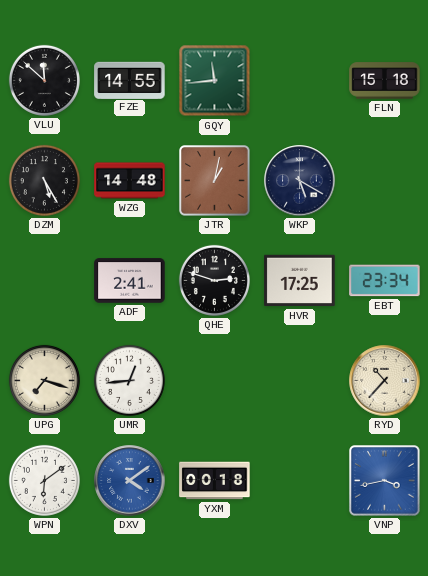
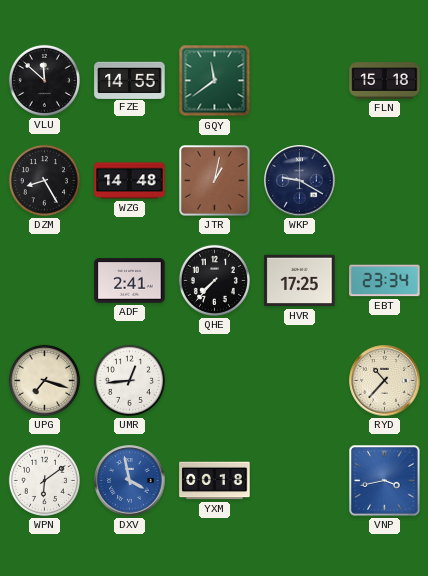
GQY: 11:44 -> 11:39 (215, 81)
DZM: 5:25 -> 8:25 (44, 180)
WKP: 5:20 -> 9:20 (300, 181)
QHE: 2:48 -> 7:37 (214, 280)
DXV: 4:09 -> 3:58 (130, 481)
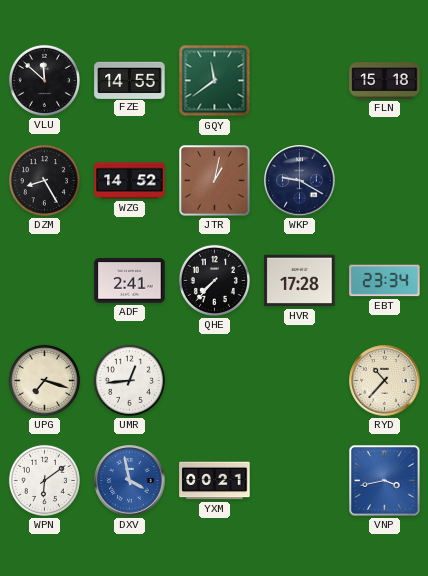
WZG: 14:48 -> 14:52 (130, 181)
HVR: 17:25 -> 17:28 (300, 281)
YXM: 00:18 -> 00:21 (215, 481)
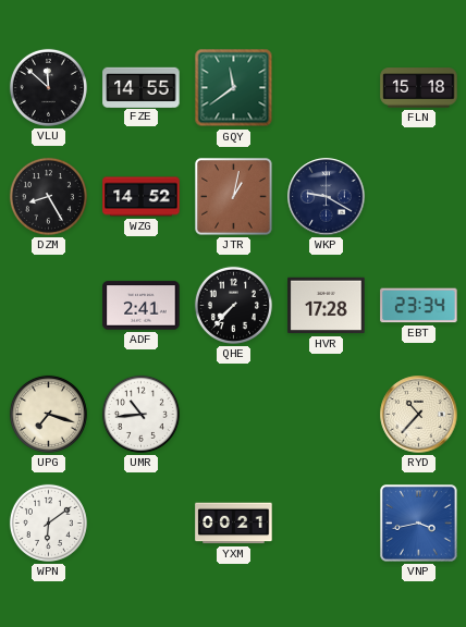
UMR: 12:44 -> 10:44 (140, 414)
DXV: 3:58 -> none (130, 481)
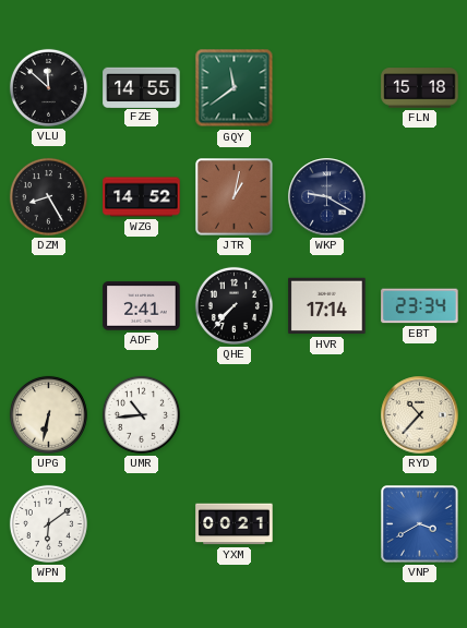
HVR: 17:28 -> 17:14 (327, 306)
UPG: 7:18 -> 6:32 (48, 414)
VNP: 3:43 -> 3:40 (420, 524)
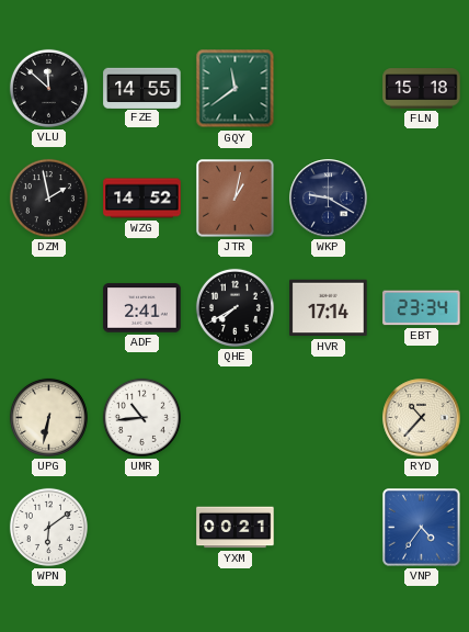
DZM: 8:25 -> 1:58 (48, 198)
QHE: 7:37 -> 7:40 (234, 307)
VNP: 3:40 -> 4:36 (422, 528)
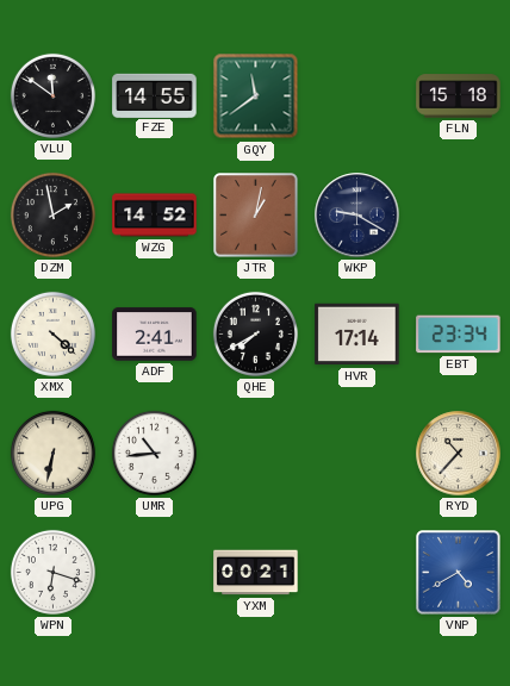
VLU: 11:52 -> 11:51 (52, 95)
XMX: none -> 4:22 (52, 333)
WPN: 6:09 -> 6:18 (52, 572)
VNP: 4:36 -> 4:40 (459, 573)
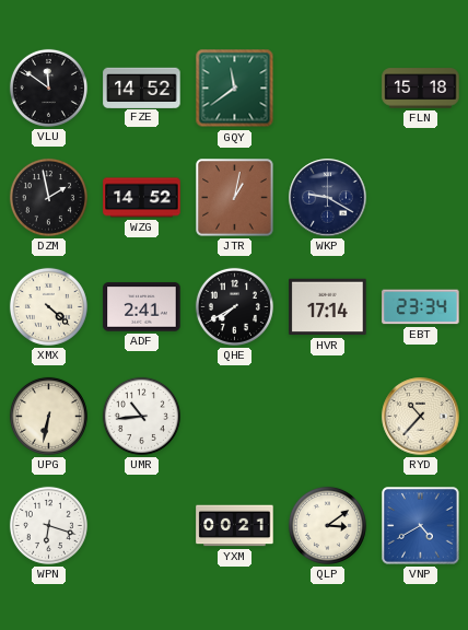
FZE: 14:55 -> 14:52 (142, 87)
QLP: none -> 3:09 (327, 525)
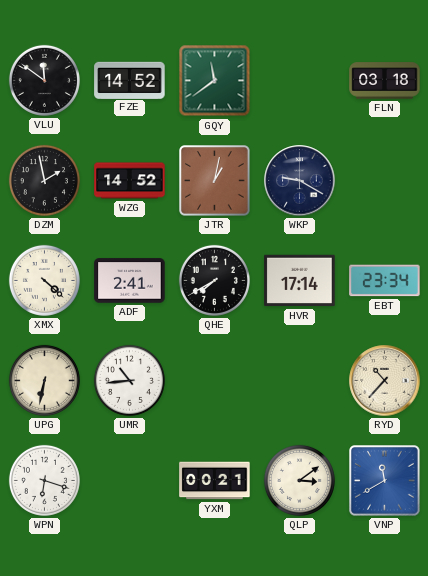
FLN: 15:18 -> 03:18 (385, 81)
VNP: 4:40 -> 11:40 (385, 481)
